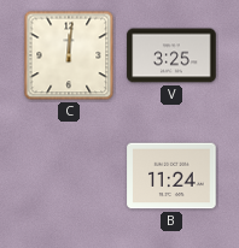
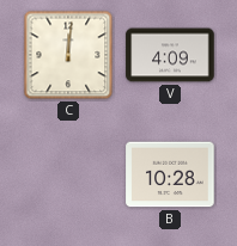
V: 3:25 -> 4:09 (170, 55)
B: 11:24 -> 10:28 (170, 174)
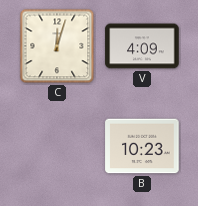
C: 12:01 -> 12:03 (57, 46)
B: 10:28 -> 10:23 (142, 146)
